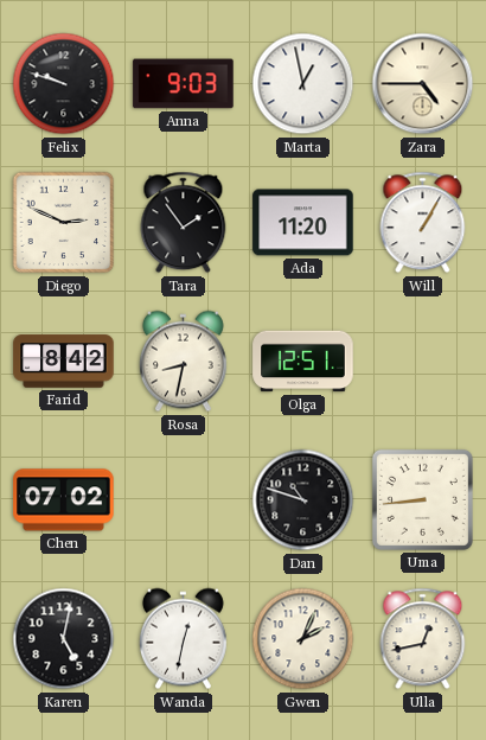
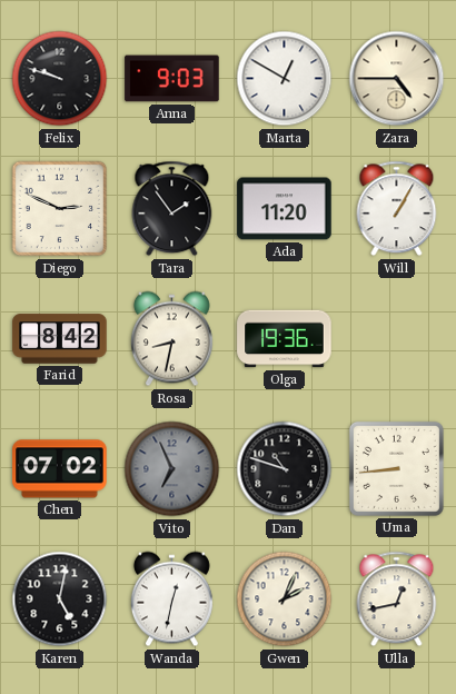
Marta: 12:58 -> 12:50 (285, 79)
Olga: 12:51 -> 19:36 (285, 339)
Vito: none -> 6:56 (172, 469)
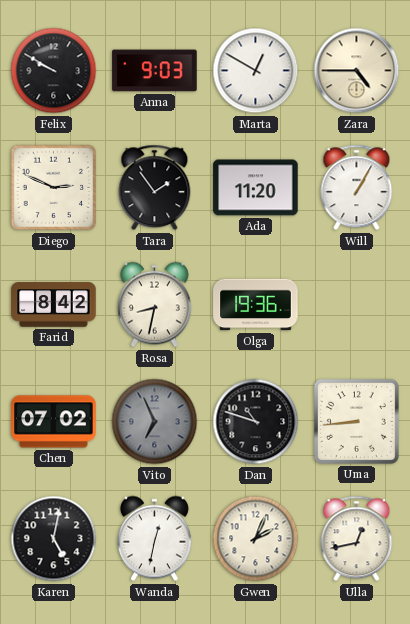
Felix: 9:48 -> 9:50 (54, 71)
